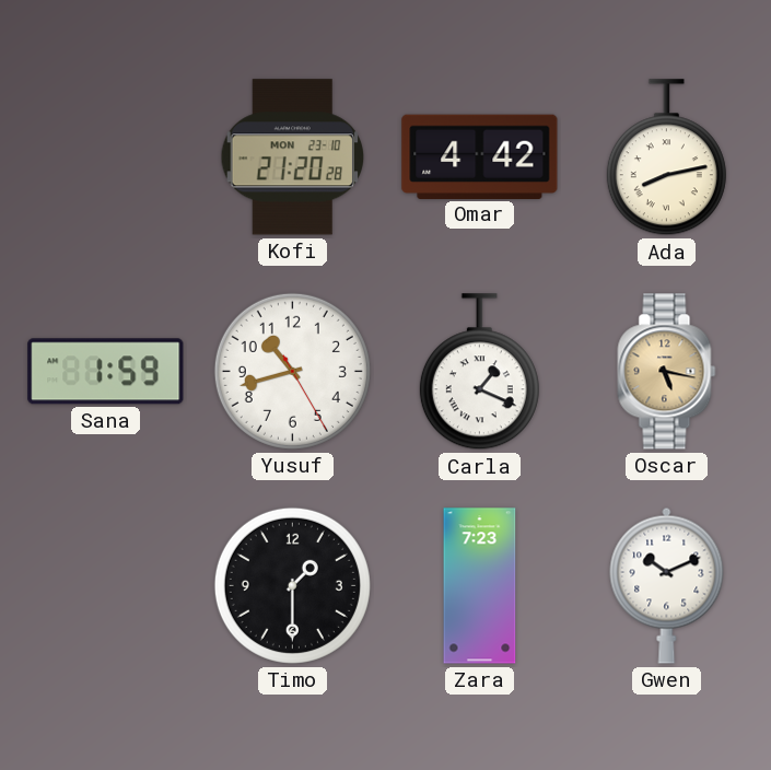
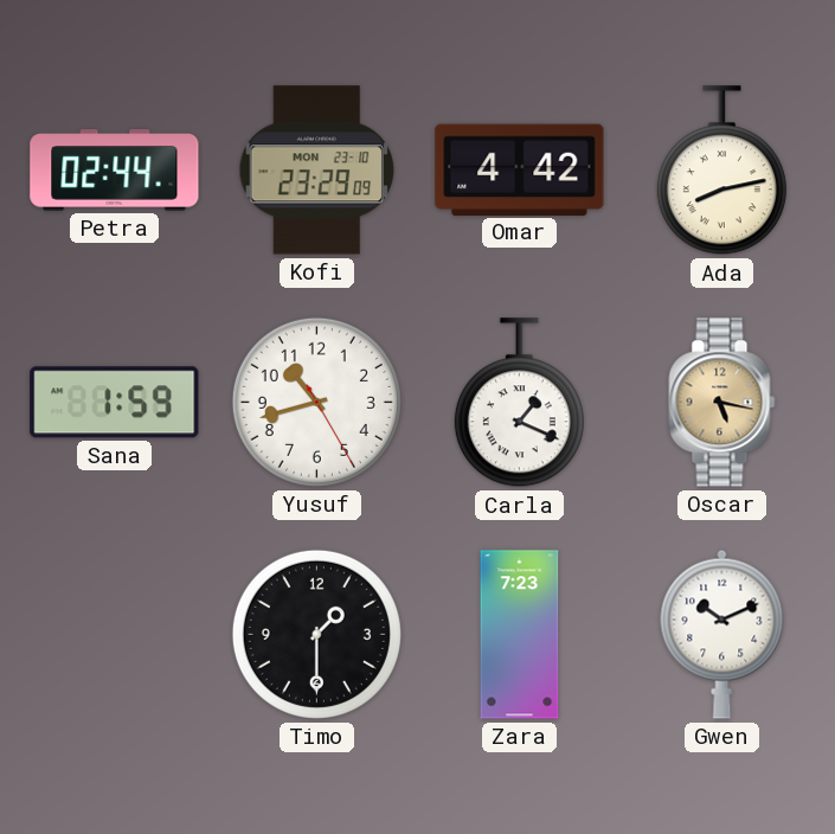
Petra: none -> 02:44 (115, 171)
Kofi: 21:20 -> 23:29 (316, 171)
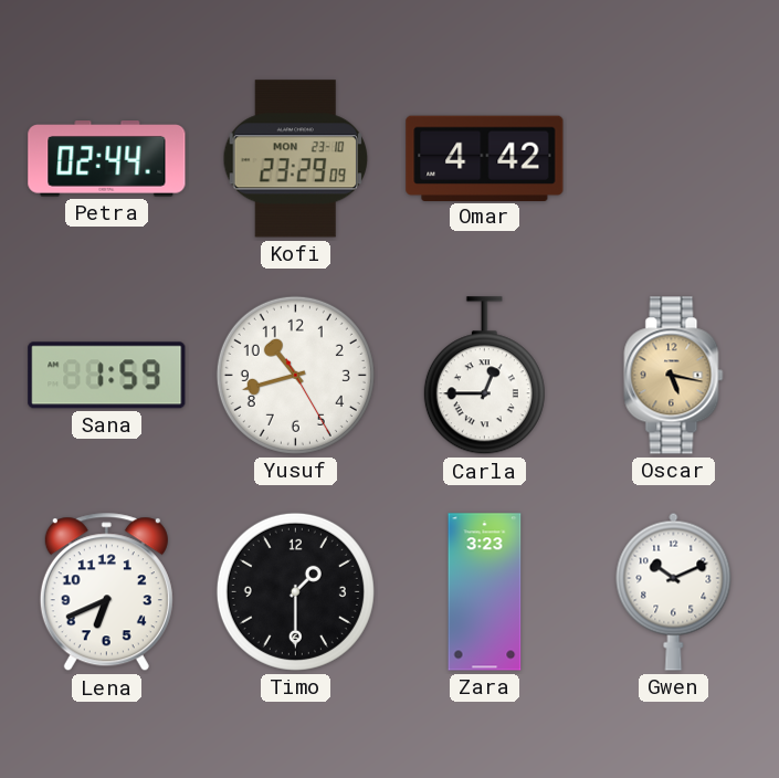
Ada: 8:13 -> none (721, 171)
Carla: 1:19 -> 12:45 (484, 376)
Lena: none -> 6:41 (106, 592)
Zara: 7:23 -> 3:23 (485, 592)
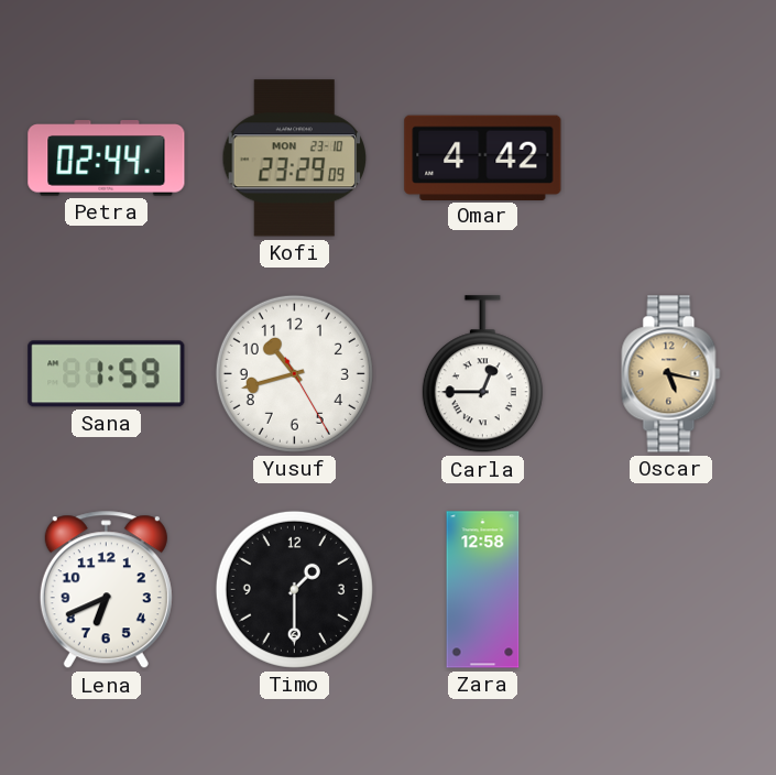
Zara: 3:23 -> 12:58 (483, 590)
Gwen: 10:11 -> none (674, 591)
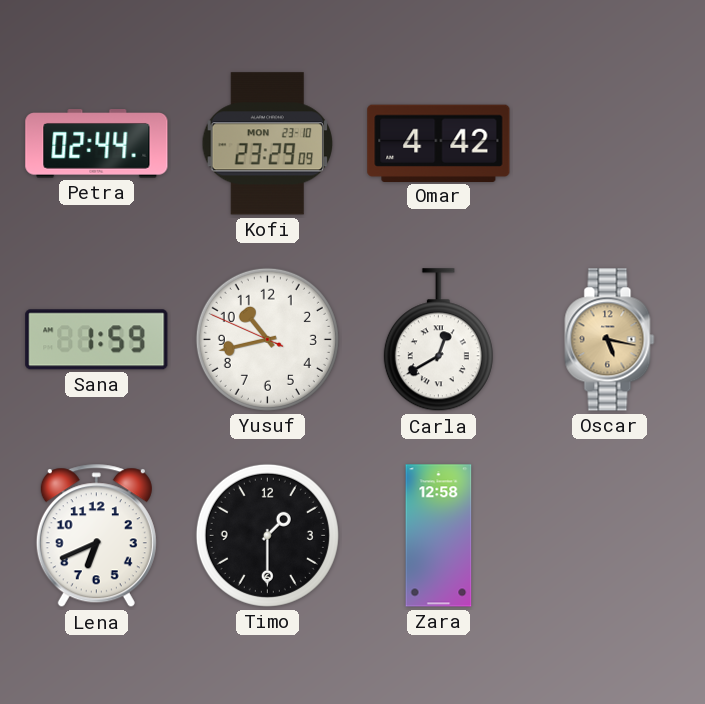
Yusuf: 10:42:25 -> 10:42:49 (267, 339)
Carla: 12:45 -> 12:40 (438, 340)
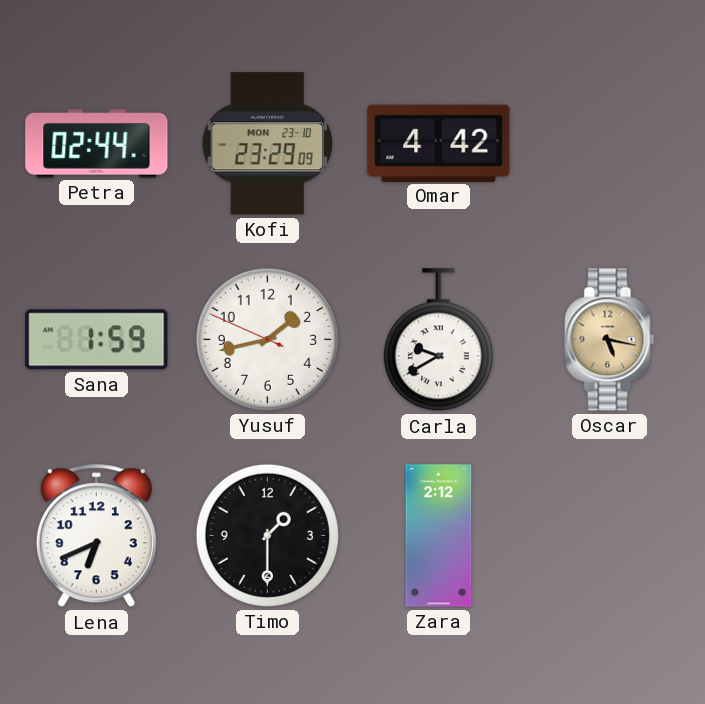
Yusuf: 10:42 -> 1:42 (267, 339)
Carla: 12:40 -> 9:40 (438, 340)
Zara: 12:58 -> 2:12 (439, 536)
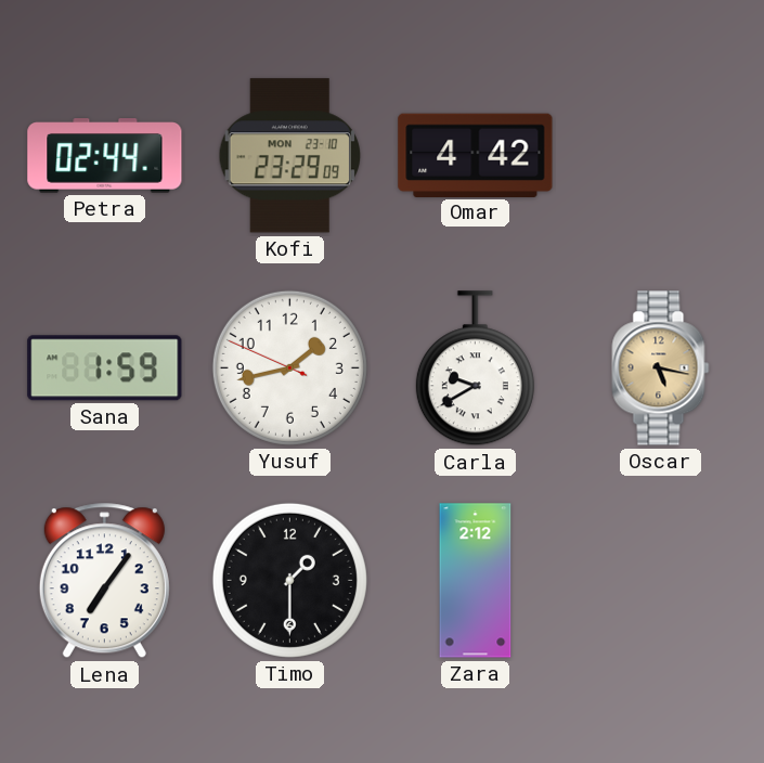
Lena: 6:41 -> 7:06 (104, 581)
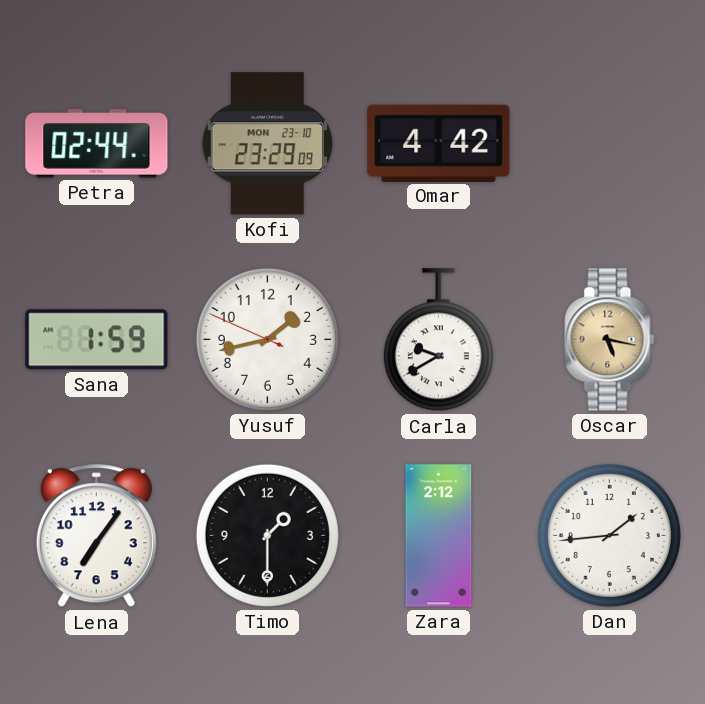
Dan: none -> 1:44 (609, 535)
